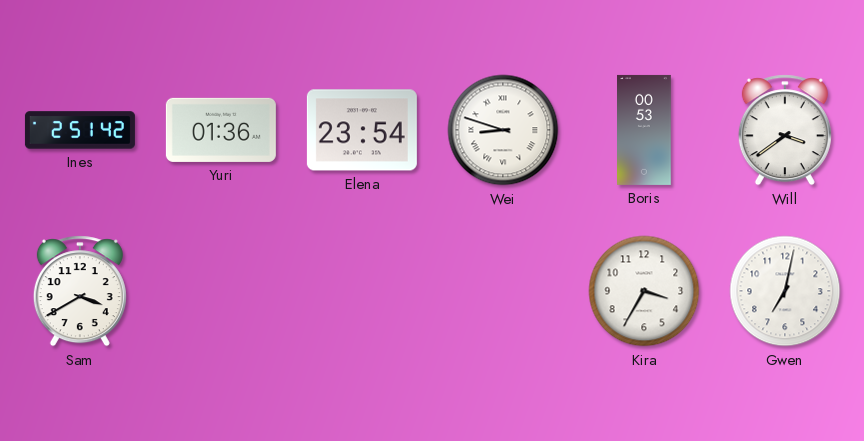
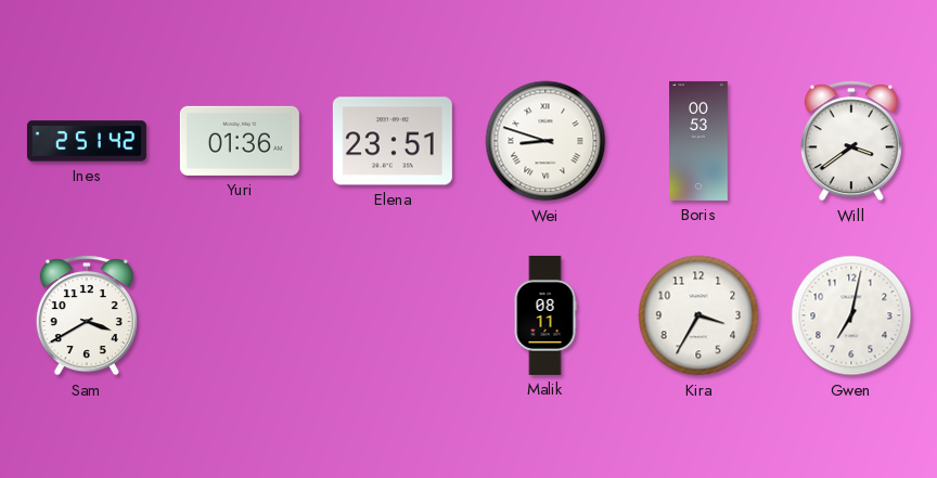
Elena: 23:54 -> 23:51 (393, 141)
Malik: none -> 08:11 (545, 315)
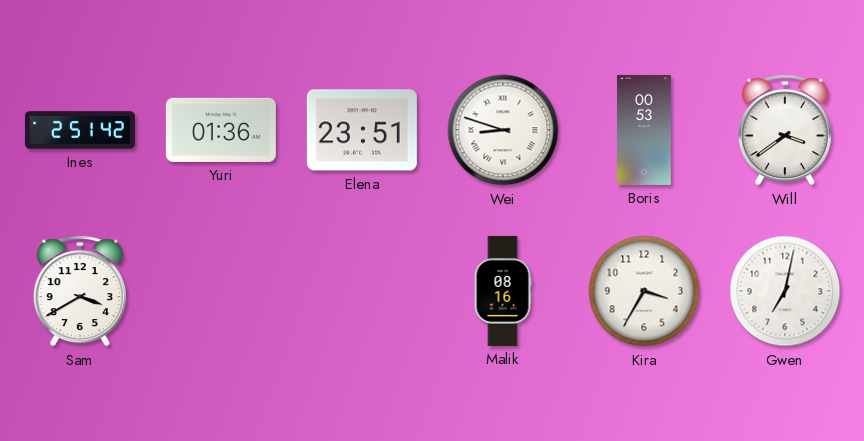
Malik: 08:11 -> 08:16 (503, 291)
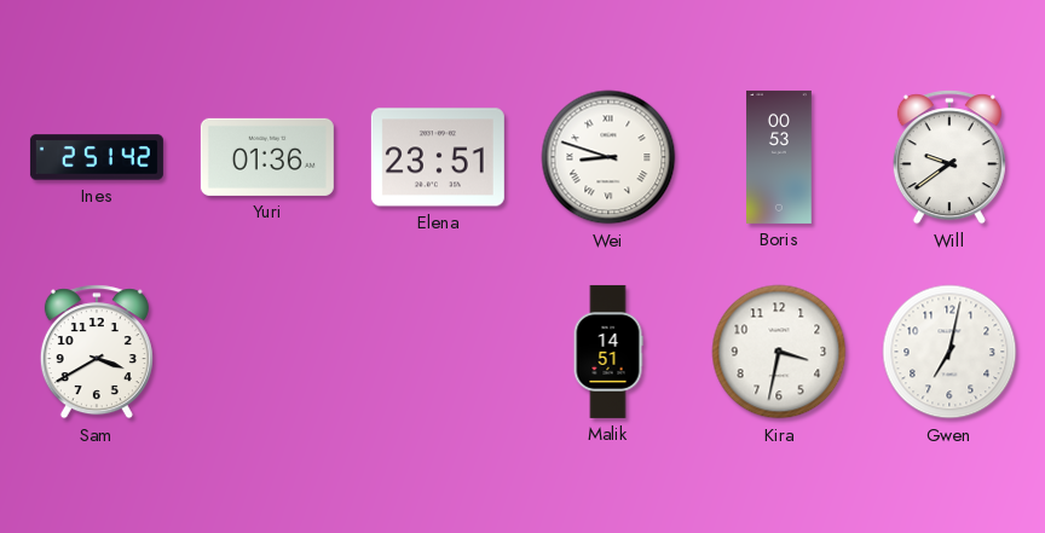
Will: 3:39 -> 9:39 (949, 157)
Malik: 08:16 -> 14:51 (608, 352)
Kira: 3:35 -> 3:32 (779, 352)
